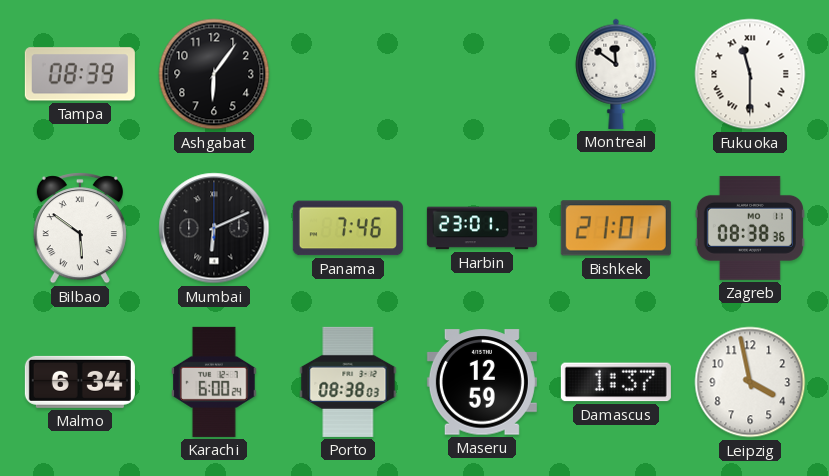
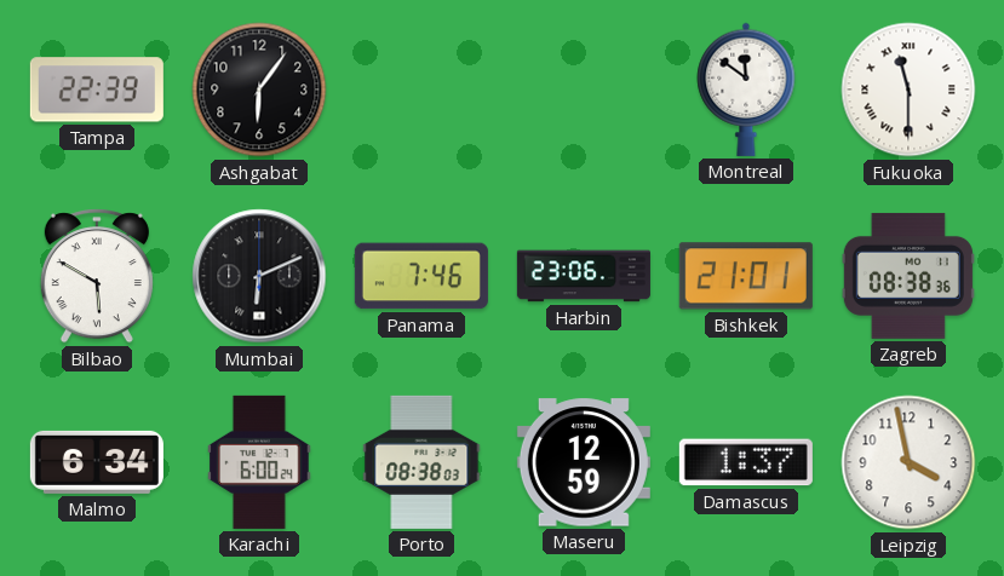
Tampa: 08:39 -> 22:39 (97, 90)
Bilbao: 5:51 -> 5:50 (97, 276)
Harbin: 23:01 -> 23:06 (584, 276)
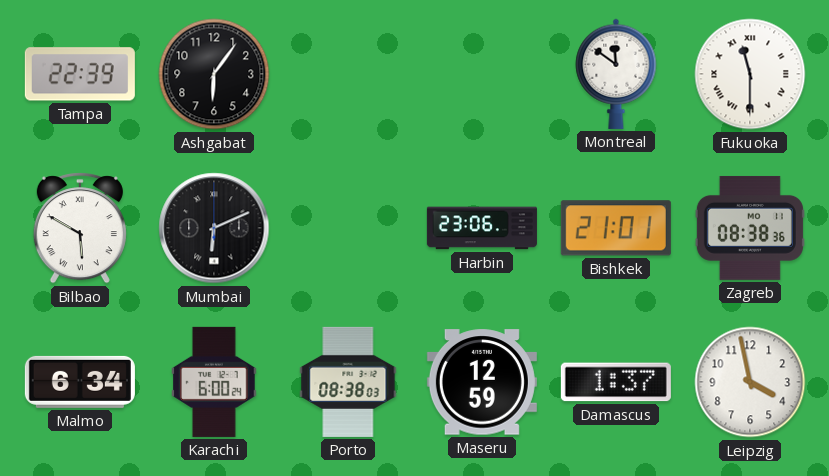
Panama: 7:46 -> none (421, 276)
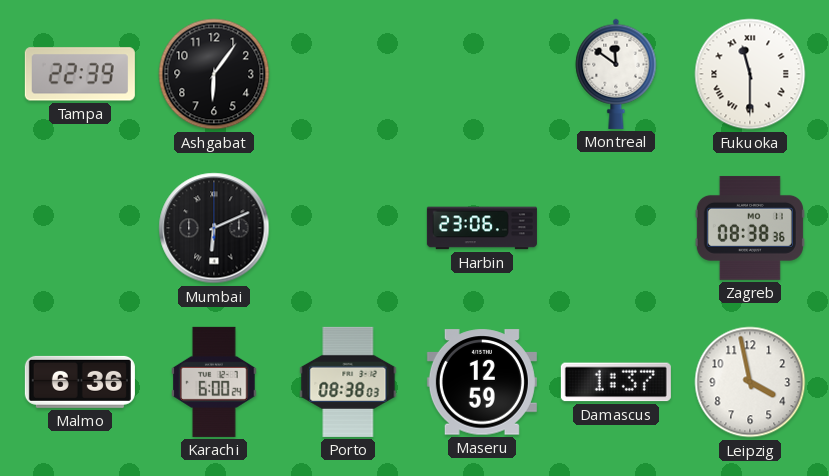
Bilbao: 5:50 -> none (80, 228)
Bishkek: 21:01 -> none (616, 228)
Malmo: 6:34 -> 6:36 (80, 382)
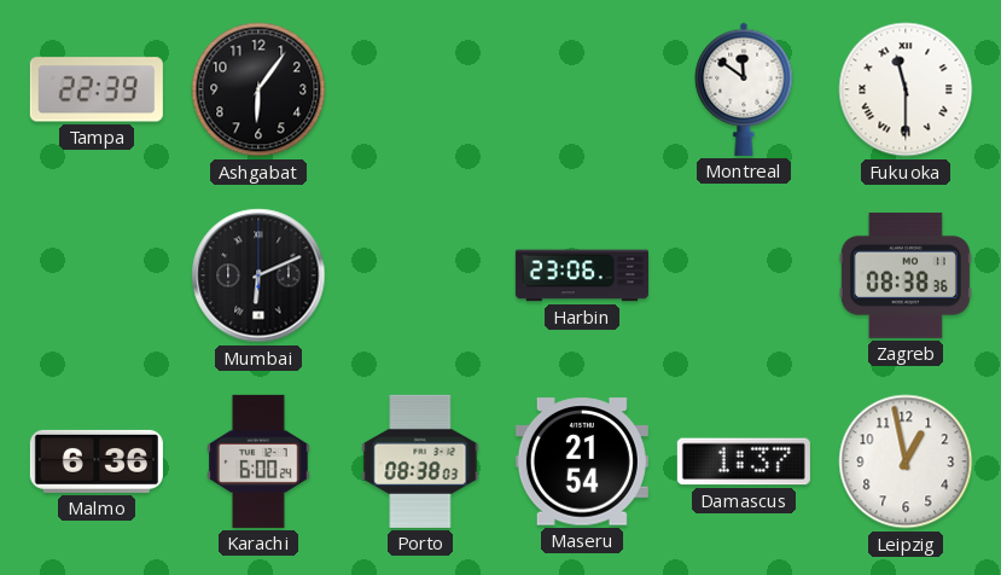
Maseru: 12:59 -> 21:54 (582, 461)
Leipzig: 3:58 -> 12:58 (906, 461)
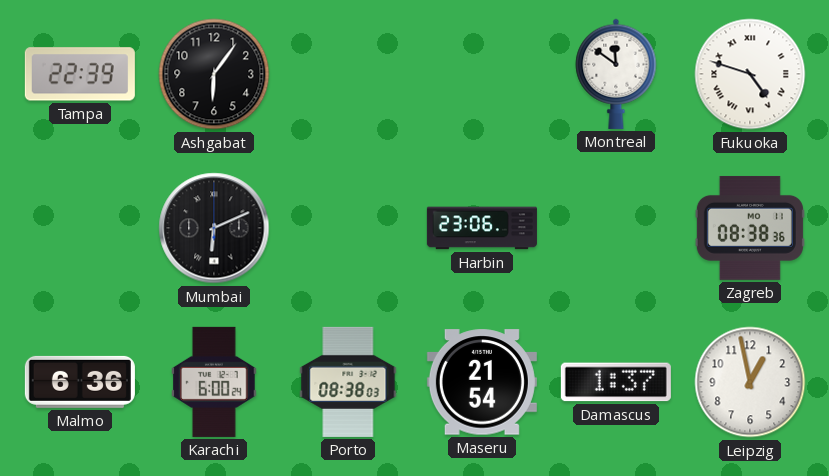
Fukuoka: 11:30 -> 4:48 (750, 74)
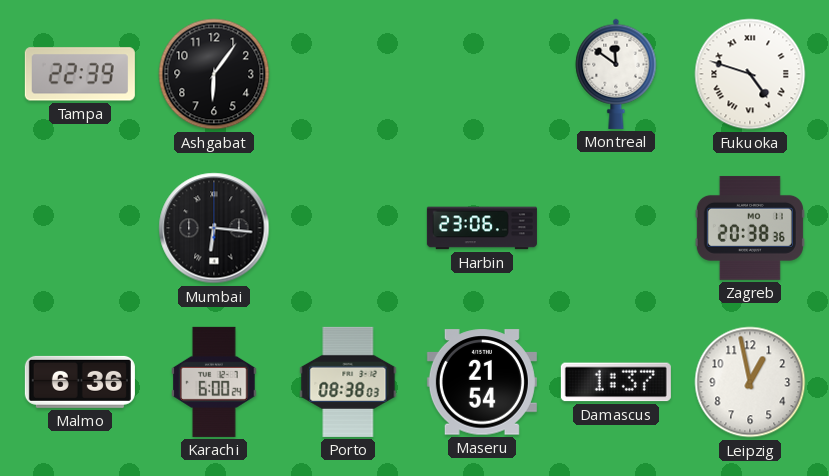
Mumbai: 6:11 -> 6:16 (214, 228)
Zagreb: 08:38 -> 20:38 (750, 228)
